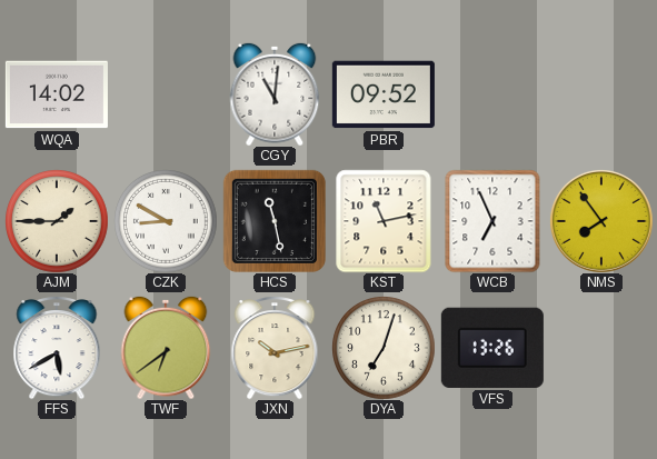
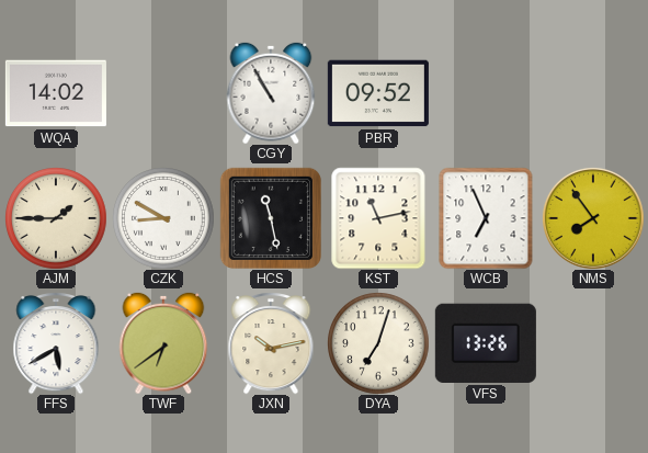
CGY: 11:01 -> 10:55 (271, 93)
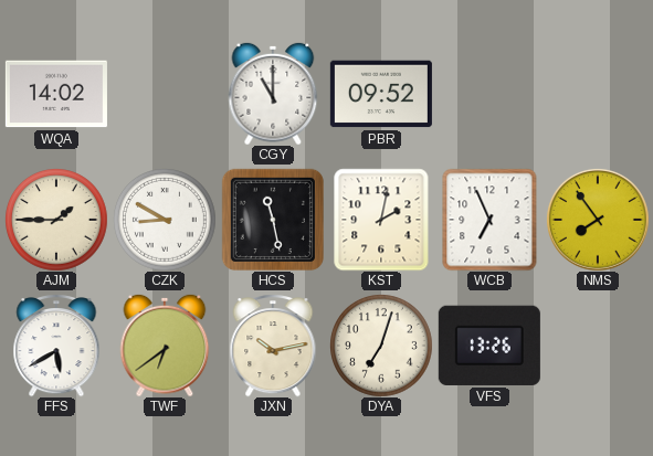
CGY: 10:55 -> 11:00 (273, 94)
KST: 11:13 -> 2:02 (381, 220)
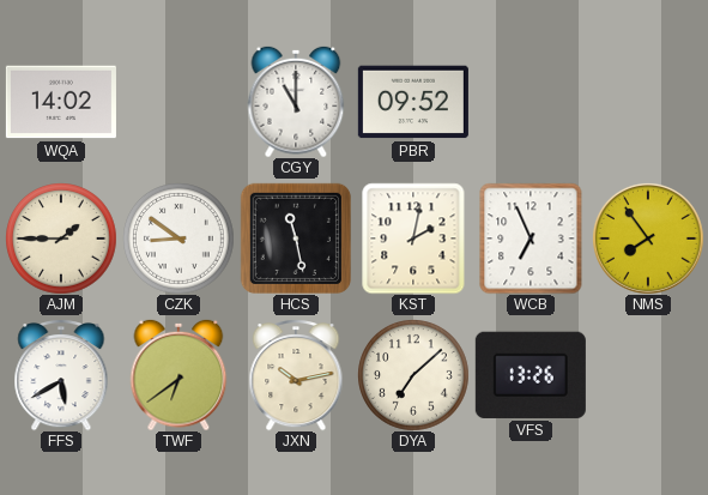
CZK: 8:50 -> 8:51 (178, 239)
DYA: 7:03 -> 7:08 (413, 375)
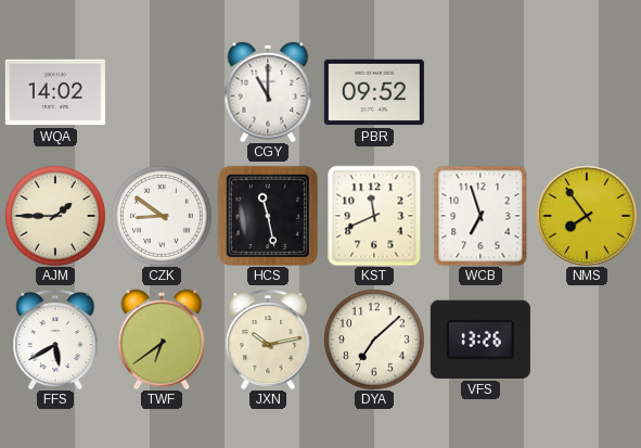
KST: 2:02 -> 11:41 (374, 216)
WCB: 6:56 -> 6:57 (480, 216)
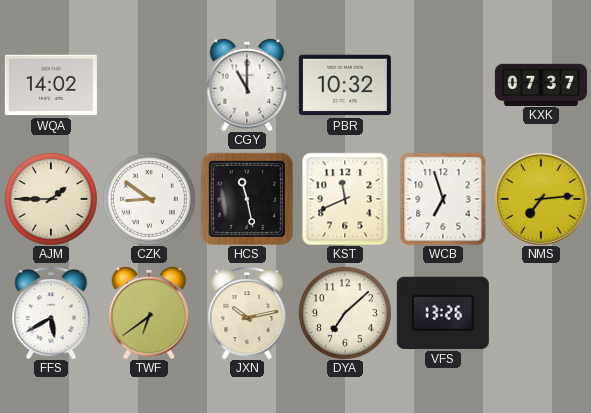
PBR: 09:52 -> 10:32 (345, 85)
KXK: none -> 07:37 (541, 84)
NMS: 7:54 -> 7:14 (541, 199)
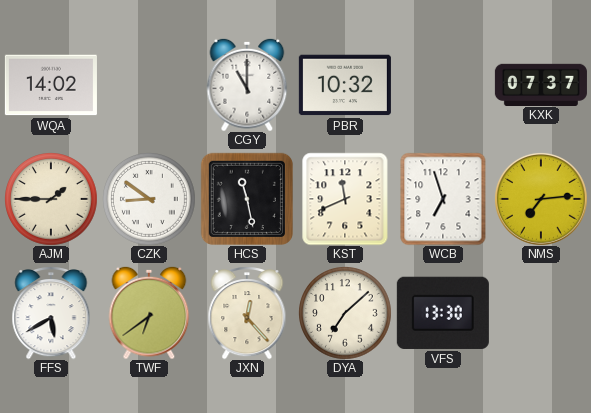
JXN: 10:13 -> 12:23 (247, 313)
VFS: 13:26 -> 13:30 (443, 313)
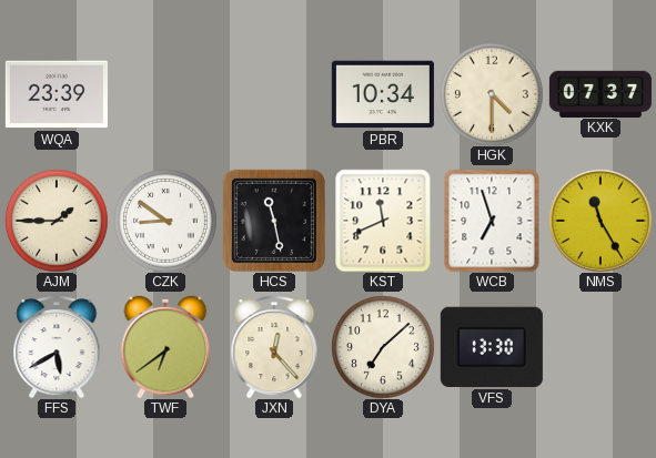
WQA: 14:02 -> 23:39 (57, 94)
CGY: 11:00 -> none (247, 85)
PBR: 10:32 -> 10:34 (383, 94)
HGK: none -> 4:30 (492, 94)
NMS: 7:14 -> 11:25 (601, 221)
